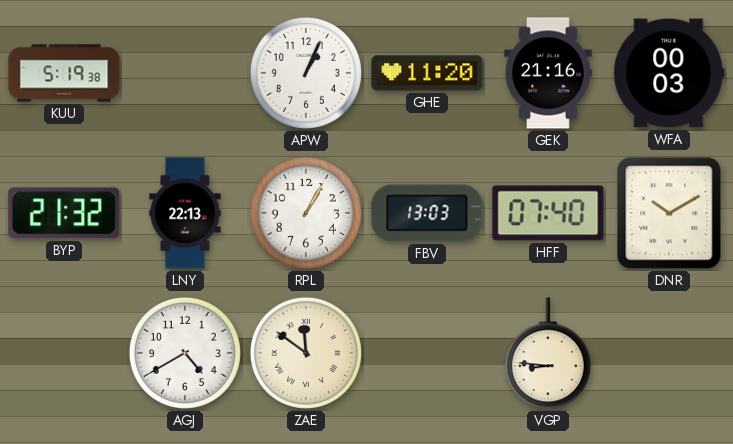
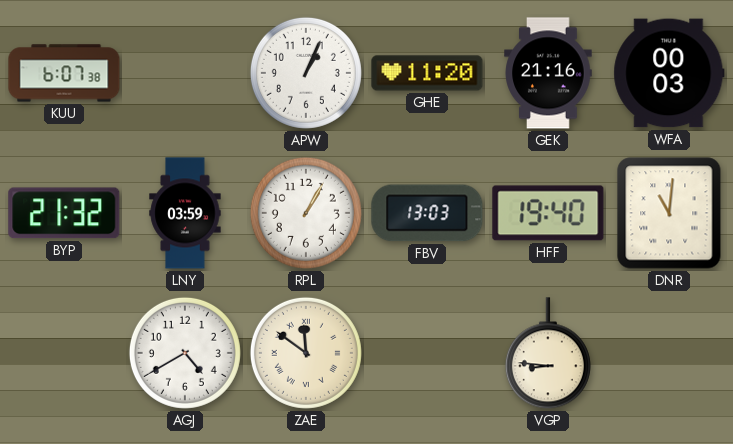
KUU: 5:19 -> 6:07 (64, 73)
LNY: 22:13 -> 03:59 (185, 213)
HFF: 07:40 -> 19:40 (548, 213)
DNR: 10:10 -> 11:01 (669, 213)
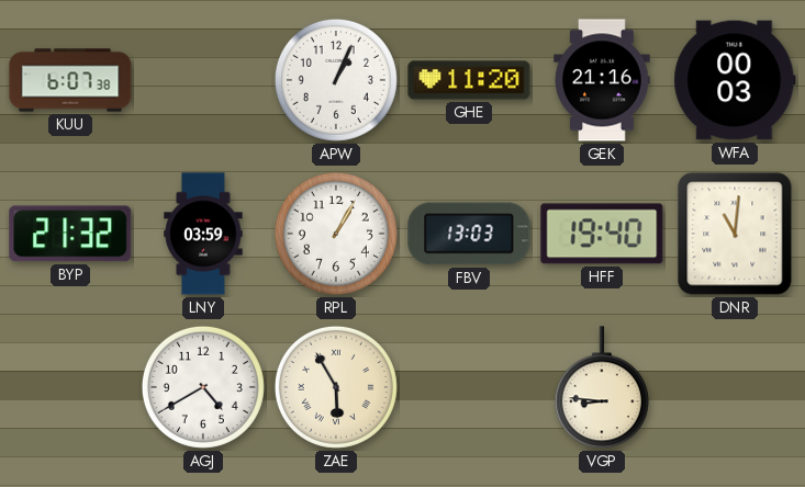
ZAE: 11:51 -> 5:55 (336, 387)
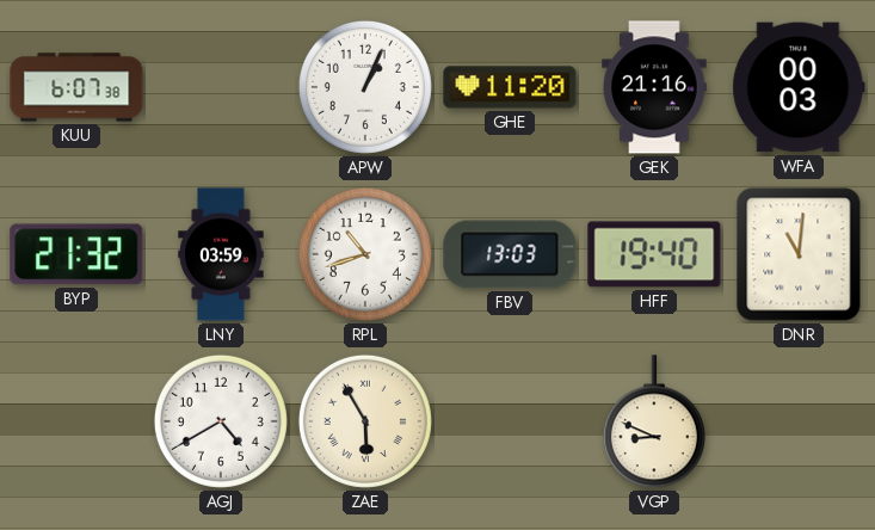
RPL: 1:05 -> 10:42 (365, 254)
VGP: 8:46 -> 8:49 (654, 423)
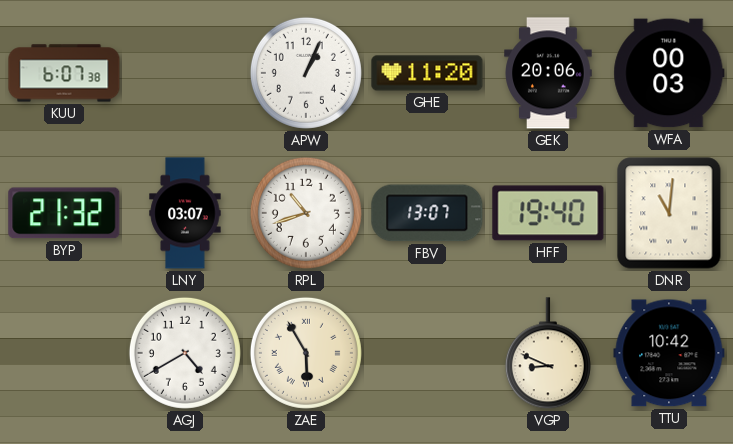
GEK: 21:16 -> 20:06 (548, 73)
LNY: 03:59 -> 03:07 (185, 213)
FBV: 13:03 -> 13:07 (427, 213)
TTU: none -> 10:42 (669, 353)
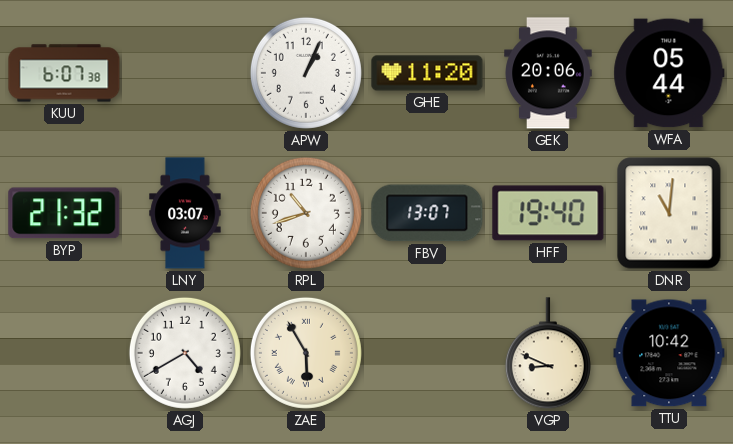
WFA: 00:03 -> 05:44 (669, 73)
